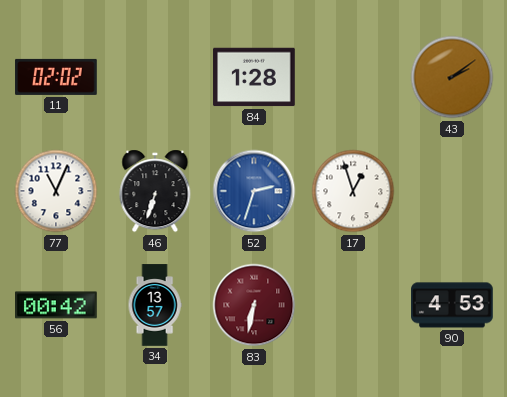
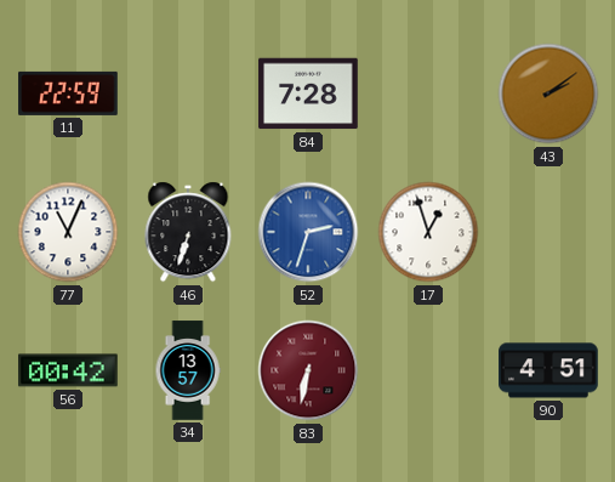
11: 02:02 -> 22:59 (68, 93)
84: 1:28 -> 7:28 (308, 93)
90: 4:53 -> 4:51 (548, 370)
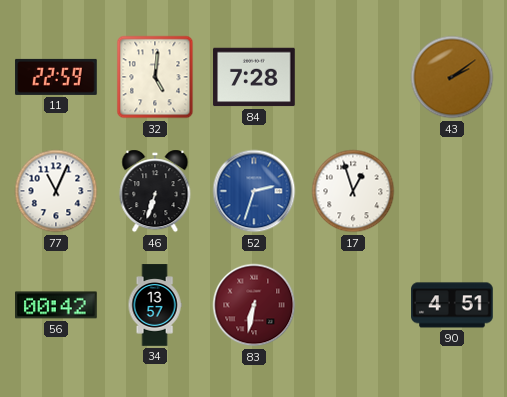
32: none -> 5:01 (155, 77)
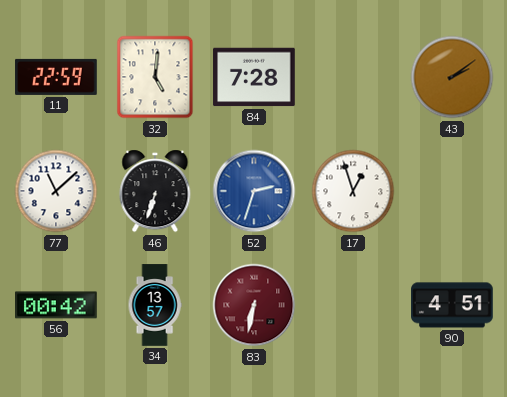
77: 11:04 -> 11:08 (56, 191)
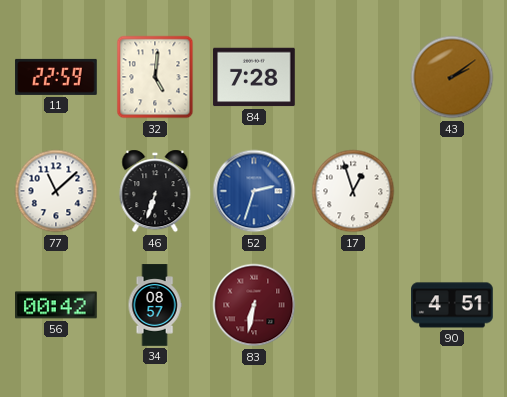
34: 13:57 -> 08:57 (155, 305)
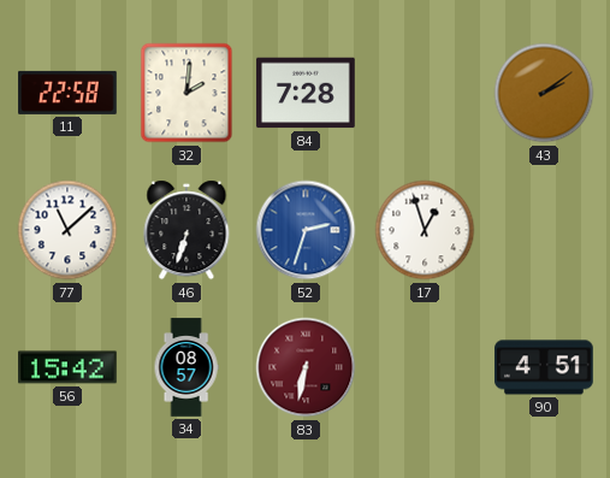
11: 22:59 -> 22:58 (67, 93)
32: 5:01 -> 2:01 (186, 93)
56: 00:42 -> 15:42 (69, 367)
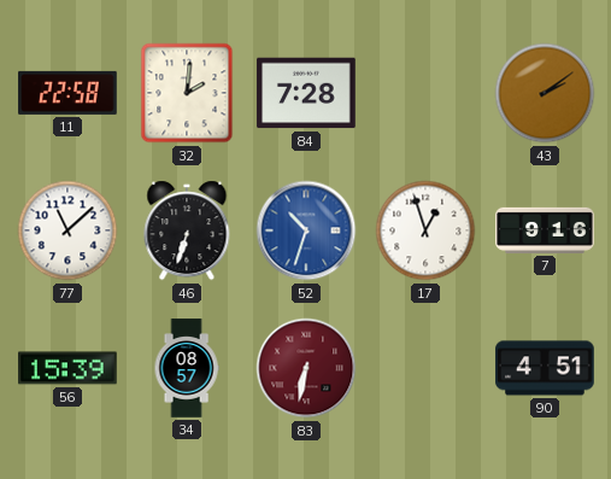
52: 2:33 -> 10:33 (306, 230)
7: none -> 9:16 (545, 230)
56: 15:42 -> 15:39 (69, 368)
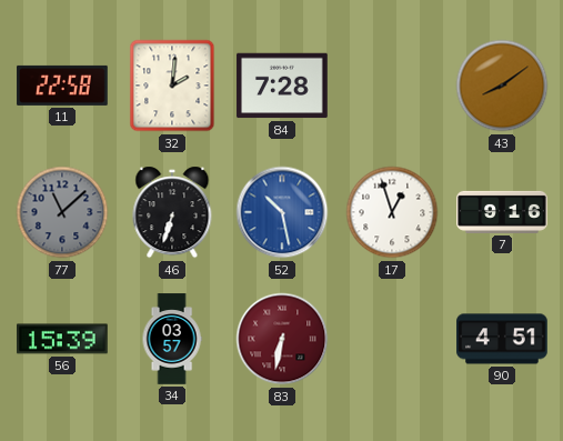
43: 2:09 -> 8:09 (502, 86)
77 dial: white -> grey (62, 212)
52: 10:33 -> 10:28 (282, 212)
34: 08:57 -> 03:57 (172, 339)
